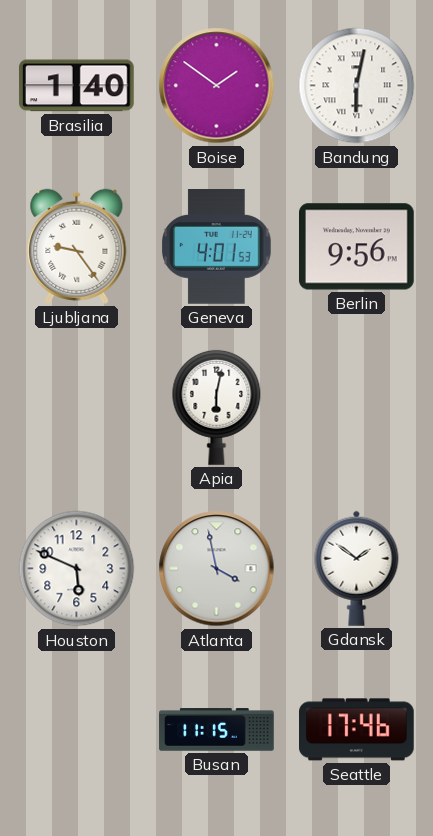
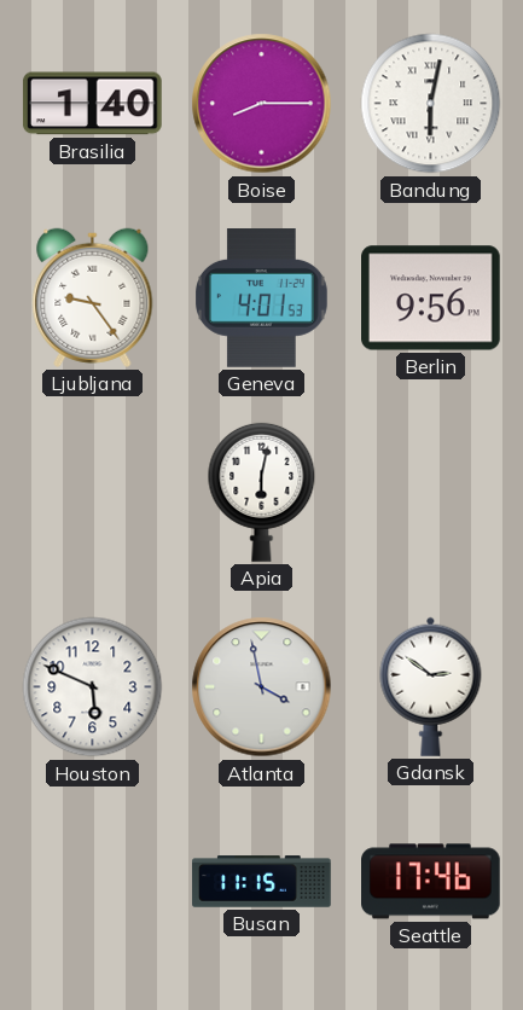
Boise: 1:51 -> 8:15 (262, 104)
Gdansk: 1:51 -> 2:51 (431, 686)
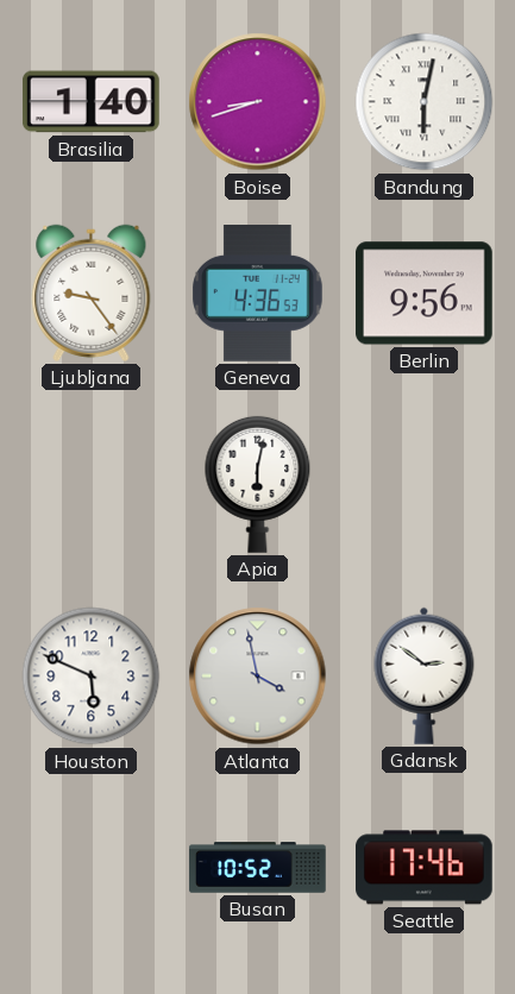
Boise: 8:15 -> 8:42 (258, 102)
Geneva: 4:01 -> 4:36 (258, 294)
Busan: 11:15 -> 10:52 (258, 868)
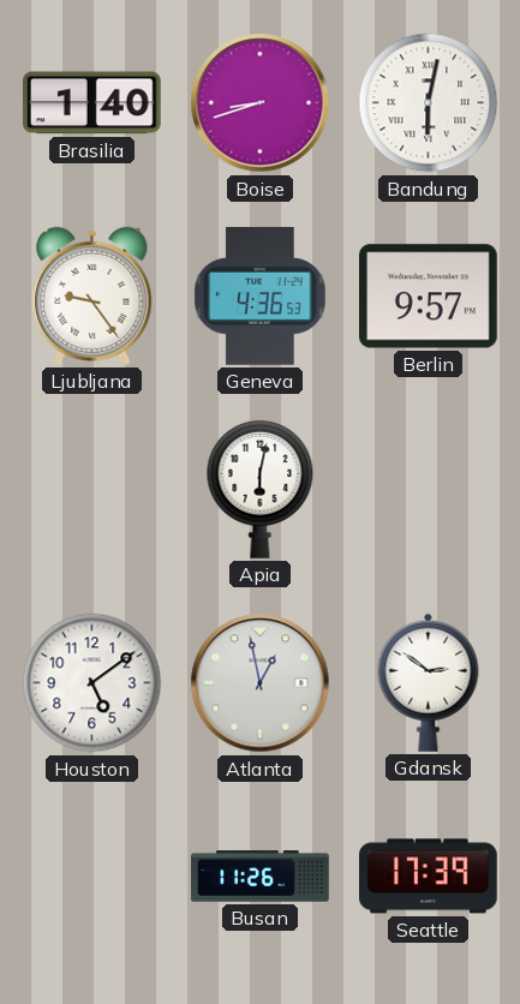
Berlin: 9:56 -> 9:57 (429, 297)
Houston: 5:49 -> 5:09 (92, 683)
Atlanta: 3:58 -> 12:58 (261, 683)
Busan: 10:52 -> 11:26 (261, 877)
Seattle: 17:46 -> 17:39 (429, 877)
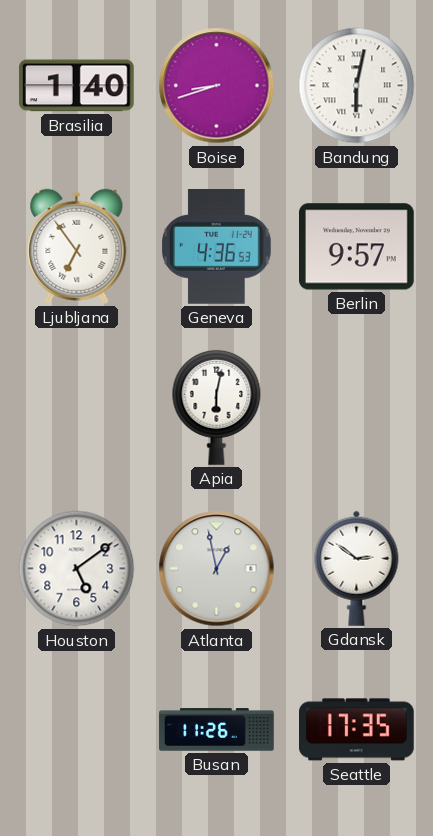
Ljubljana: 9:24 -> 6:54 (77, 246)
Seattle: 17:39 -> 17:35 (357, 730)
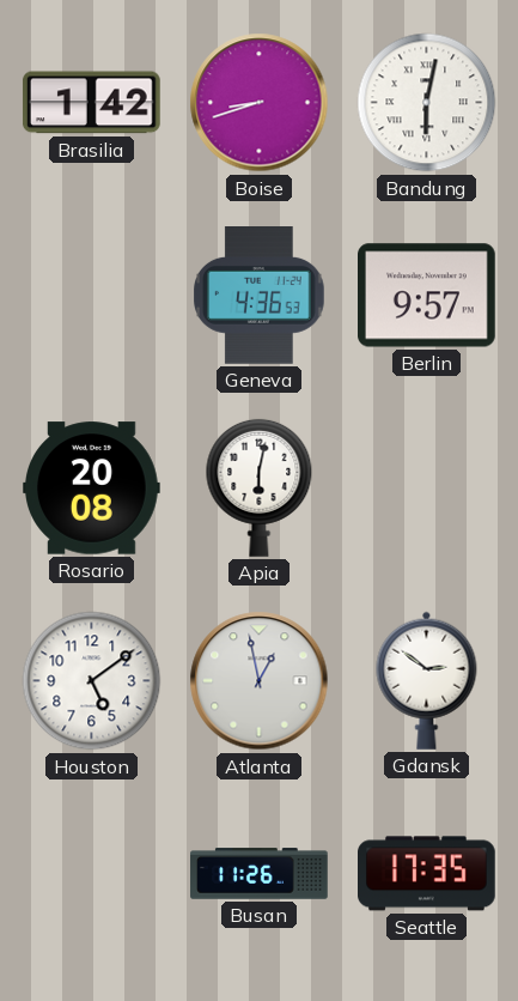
Brasilia: 1:40 -> 1:42 (91, 103)
Ljubljana: 6:54 -> none (77, 246)
Rosario: none -> 20:08 (92, 489)
